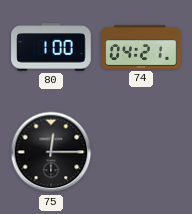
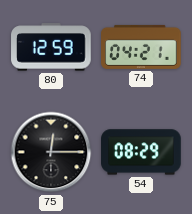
80: 1:00 -> 12:59 (51, 47)
54: none -> 08:29 (141, 152)
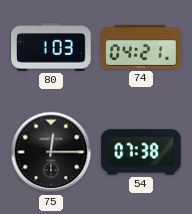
80: 12:59 -> 1:03 (51, 47)
54: 08:29 -> 07:38 (141, 152)
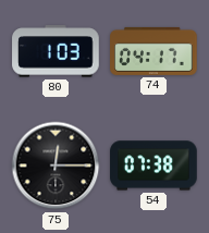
74: 04:21 -> 04:17 (153, 51)
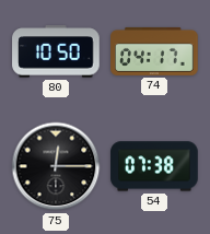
80: 1:03 -> 10:50 (56, 51)
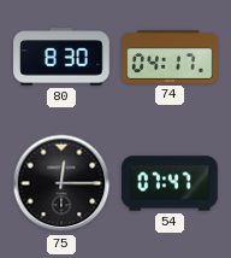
80: 10:50 -> 8:30 (61, 57)
54: 07:38 -> 07:47 (170, 183)
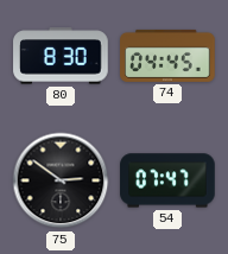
74: 04:17 -> 04:45 (167, 56)
75: 12:15 -> 2:51 (61, 180)
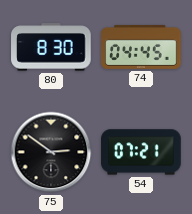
54: 07:47 -> 07:21 (141, 152)
